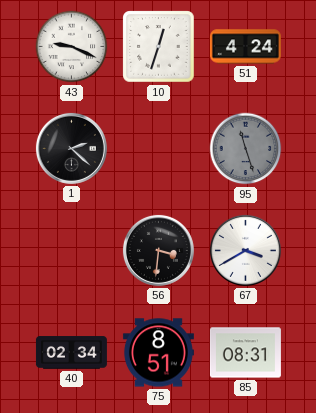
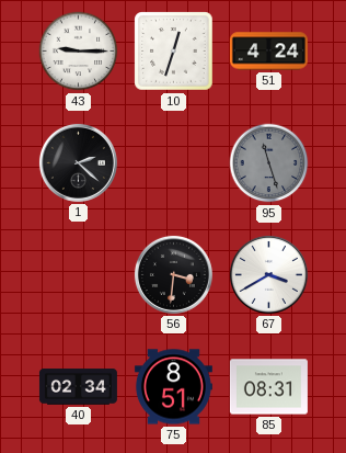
43: 9:19 -> 9:15 (79, 52)
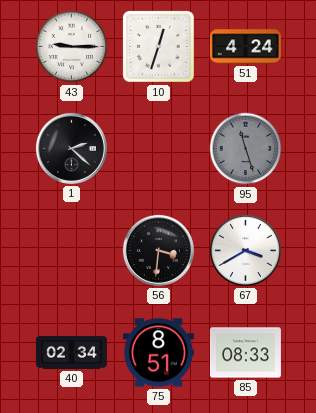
85: 08:31 -> 08:33 (245, 353)
